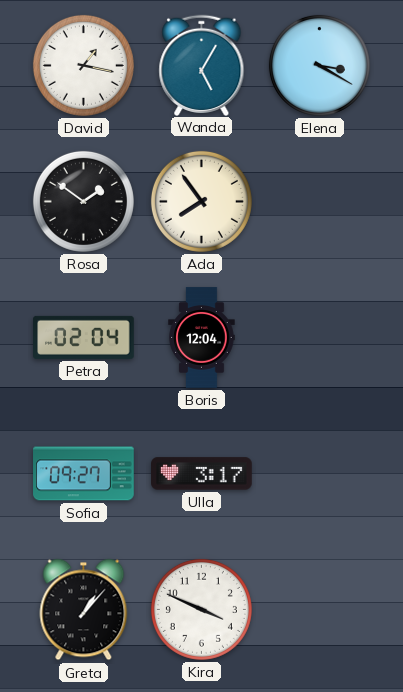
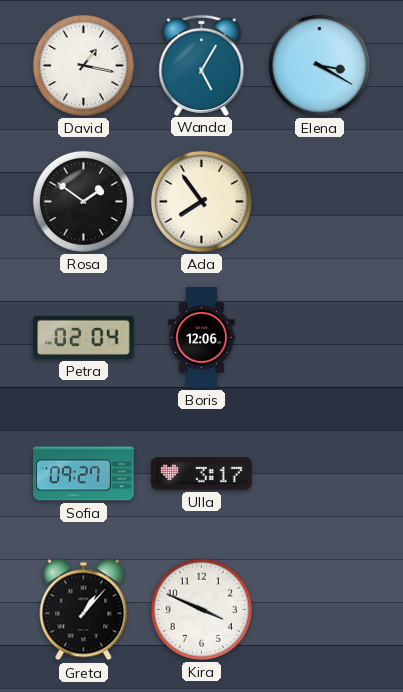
Boris: 12:04 -> 12:06 (202, 338)
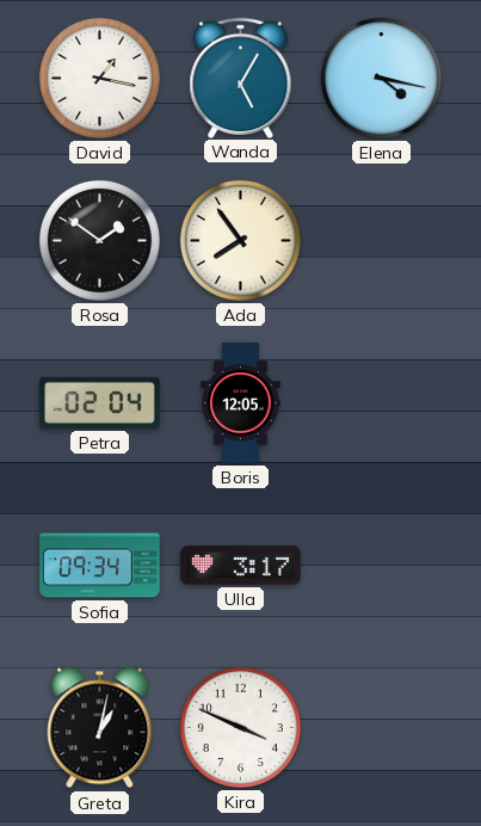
Elena: 3:20 -> 4:17 (381, 78)
Boris: 12:06 -> 12:05 (241, 403)
Sofia: 09:27 -> 09:34 (100, 566)
Greta: 1:07 -> 1:02 (100, 728)
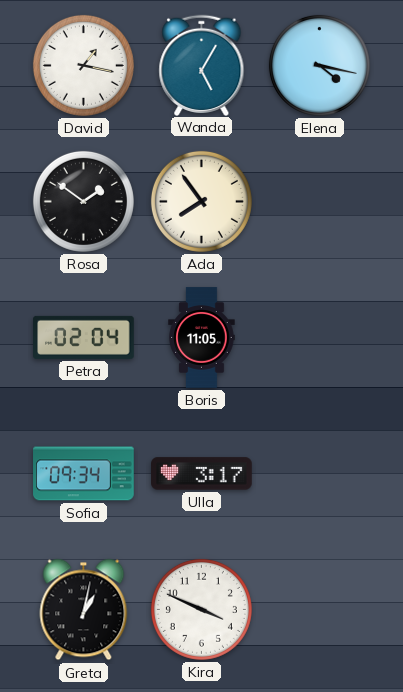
Boris: 12:05 -> 11:05 (202, 338)
